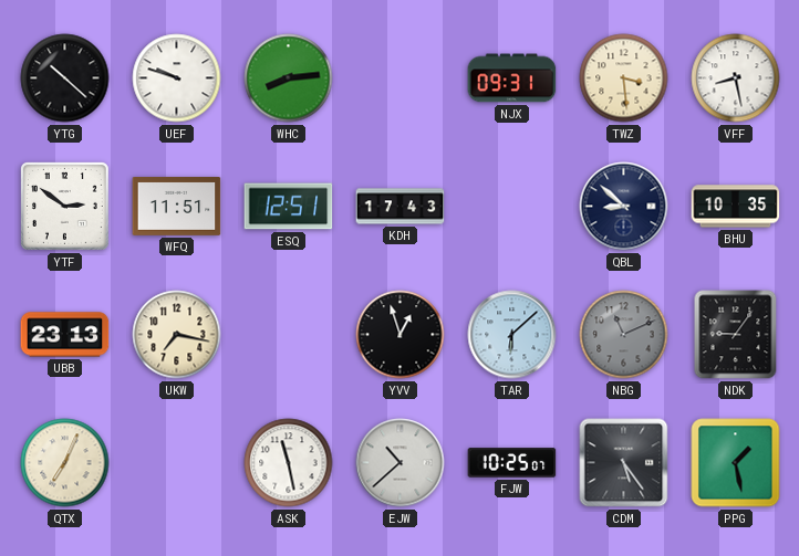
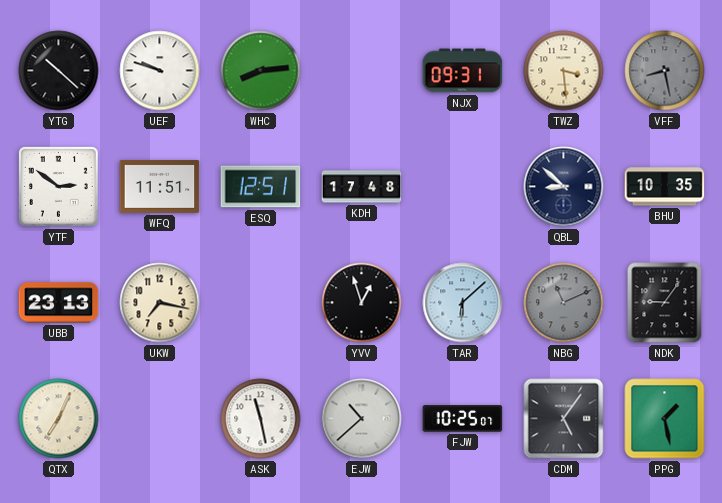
VFF dial: white -> grey (665, 71)
KDH: 17:43 -> 17:48 (362, 187)
CDM: 5:24 -> 5:06 (564, 419)
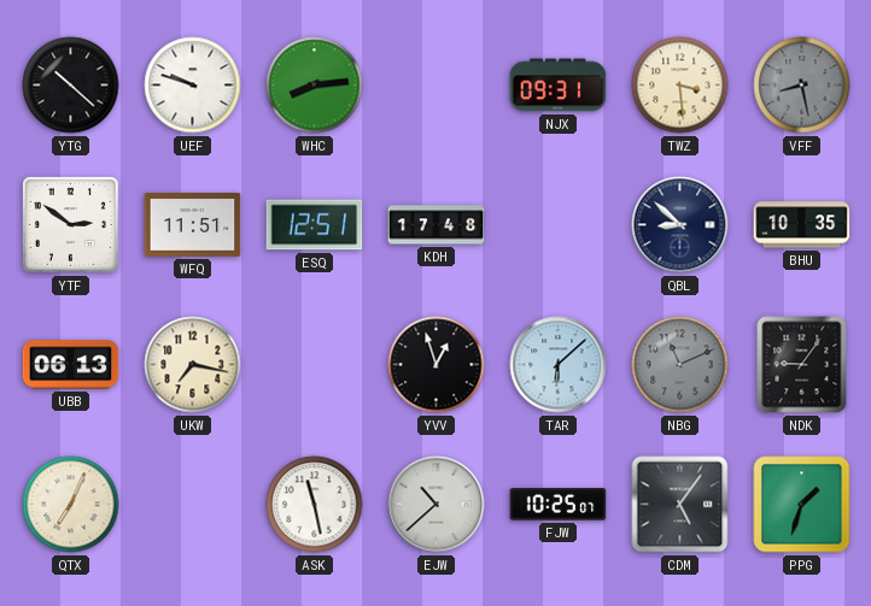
UBB: 23:13 -> 06:13 (71, 365)
PPG: 1:28 -> 1:33 (802, 505)
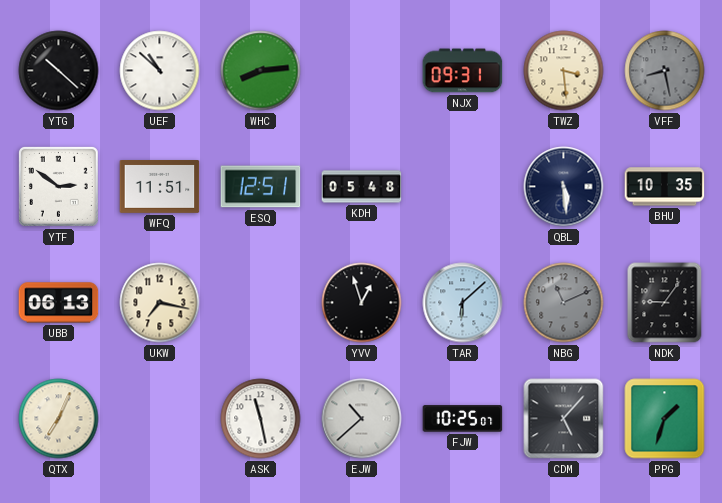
UEF: 9:48 -> 10:52 (160, 71)
KDH: 17:48 -> 05:48 (362, 187)
QBL: 8:52 -> 5:29 (564, 187)
CDM: 5:06 -> 5:07 (564, 419)
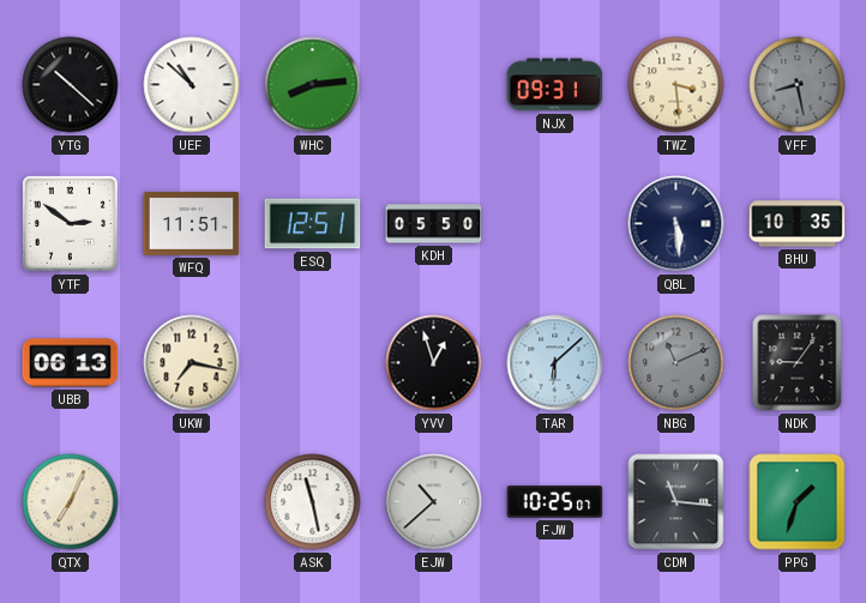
KDH: 05:48 -> 05:50 (434, 224)
CDM: 5:07 -> 11:16 (676, 502)
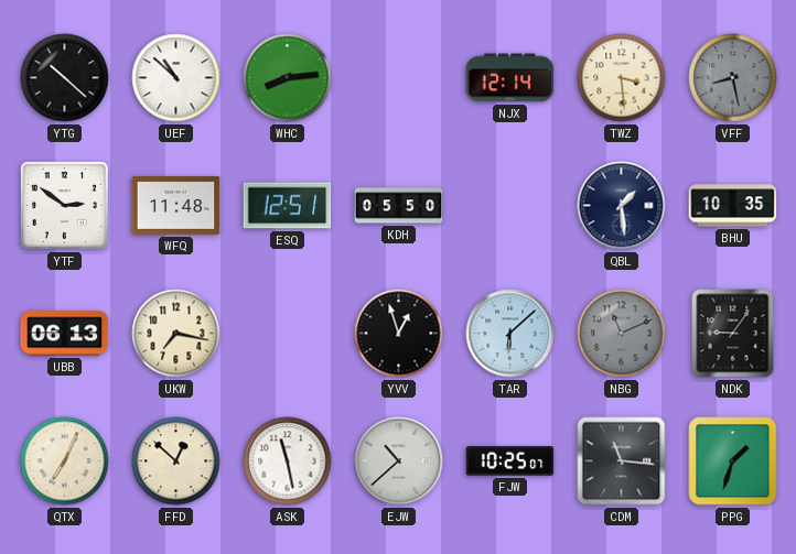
NJX: 09:31 -> 12:14 (510, 78)
WFQ: 11:51 -> 11:48 (176, 206)
QBL: 5:29 -> 1:29 (622, 206)
FFD: none -> 12:52 (176, 461)
